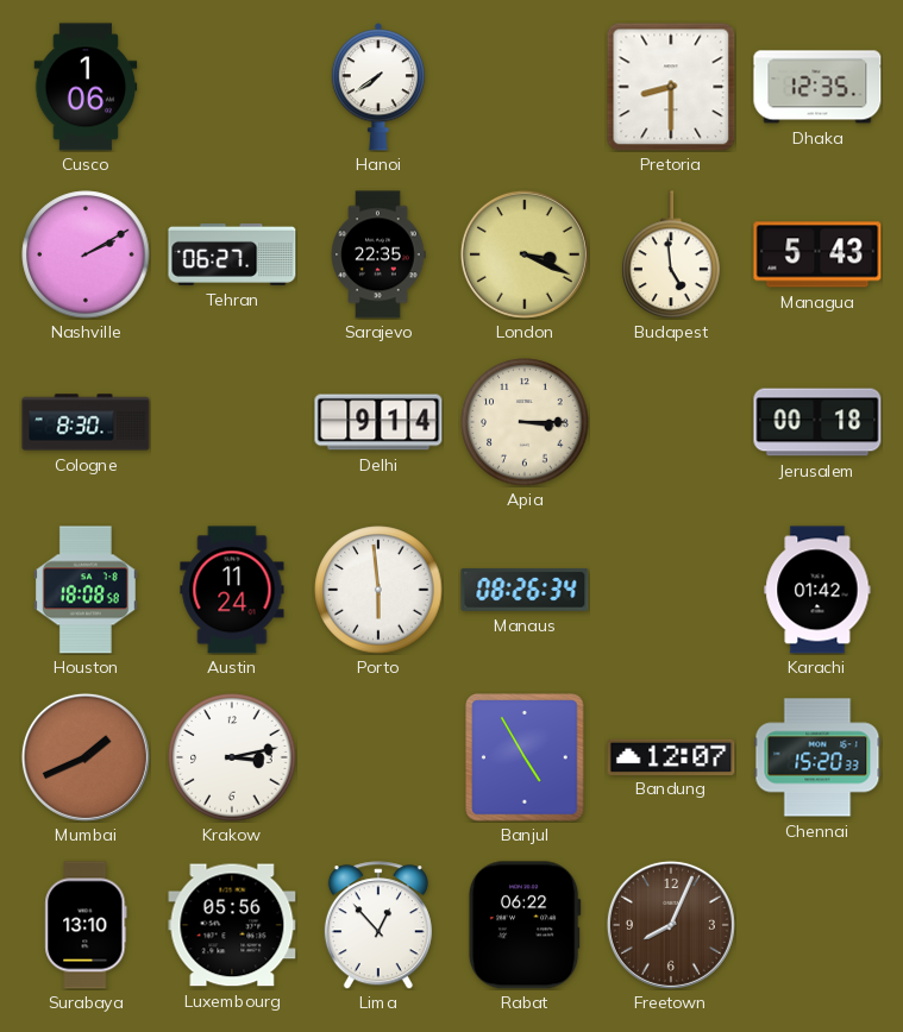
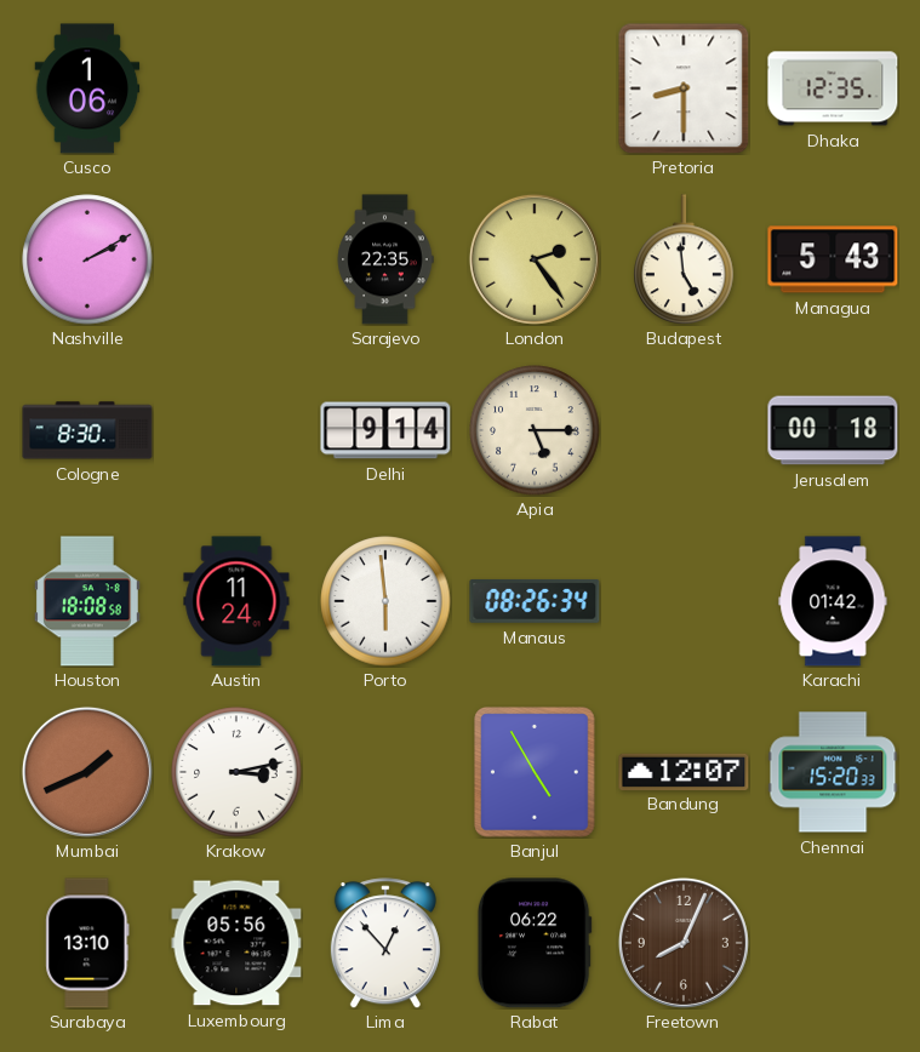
Hanoi: 7:39 -> none (378, 87)
Tehran: 06:27 -> none (232, 254)
London: 3:19 -> 2:24 (535, 259)
Apia: 3:15 -> 5:15 (535, 430)
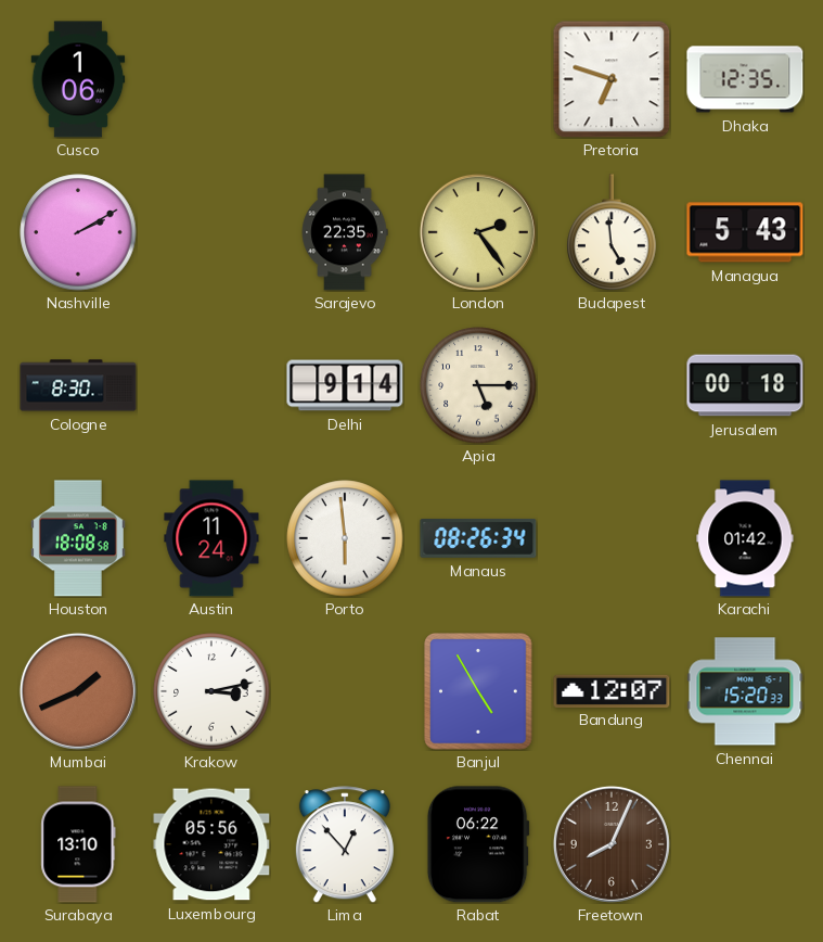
Pretoria: 8:30 -> 6:48 (612, 79)
